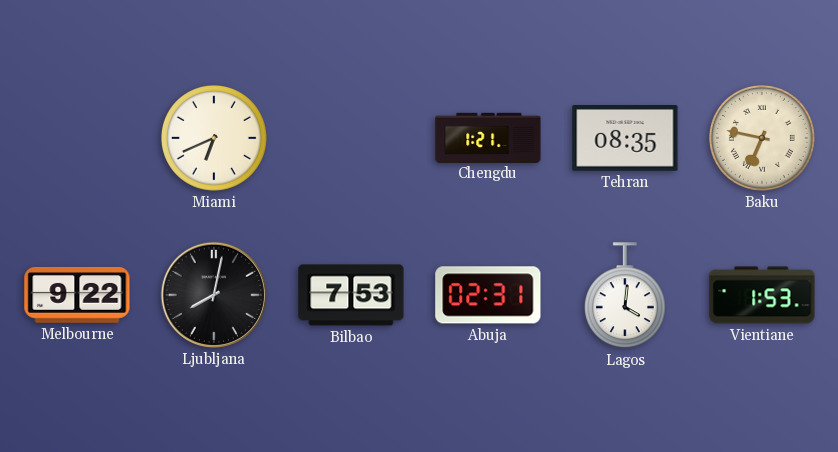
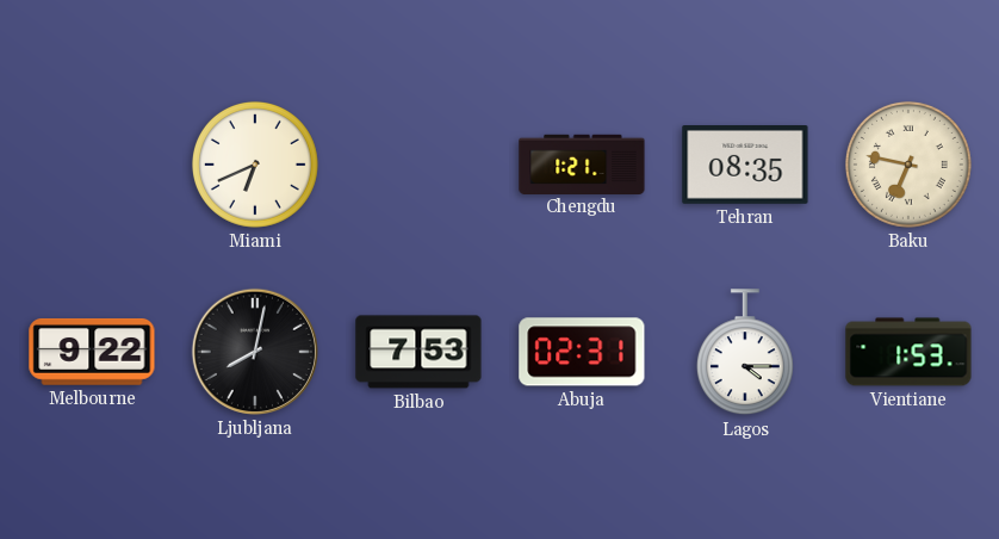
Lagos: 4:01 -> 4:15 (745, 353)
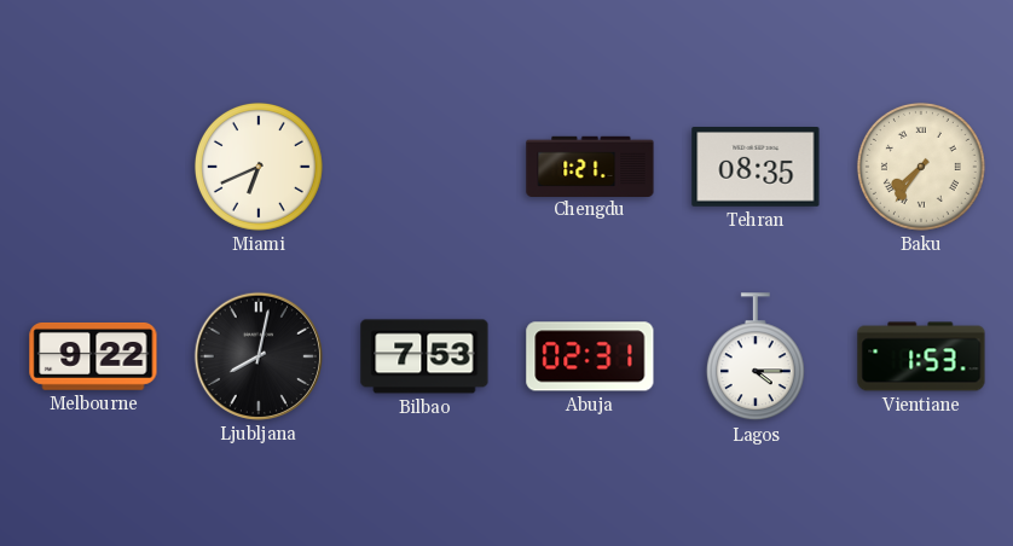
Baku: 6:47 -> 7:36 (921, 167)
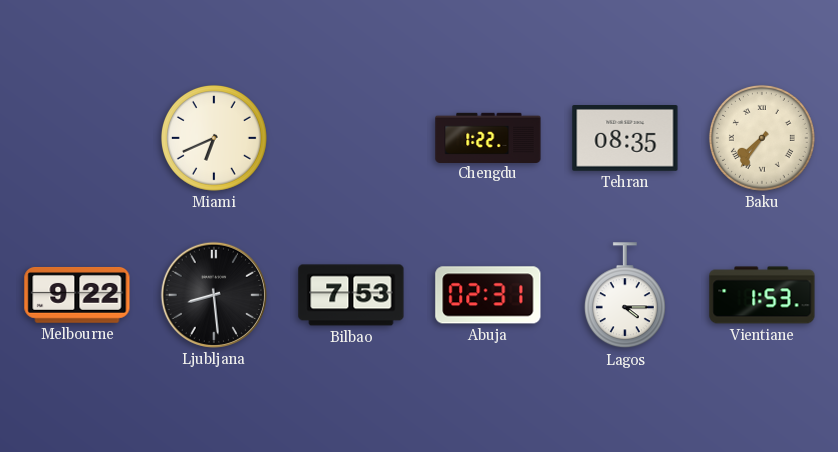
Chengdu: 1:21 -> 1:22 (488, 137)
Ljubljana: 8:02 -> 8:29 (214, 295)
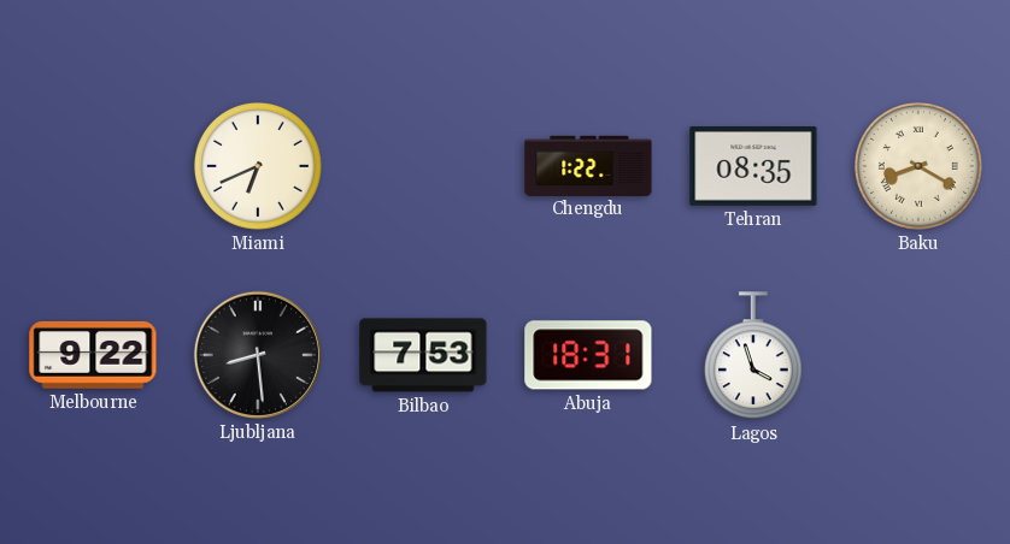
Baku: 7:36 -> 8:20 (918, 166)
Abuja: 02:31 -> 18:31 (588, 355)
Lagos: 4:15 -> 3:57 (753, 356)
Vientiane: 1:53 -> none (762, 295)
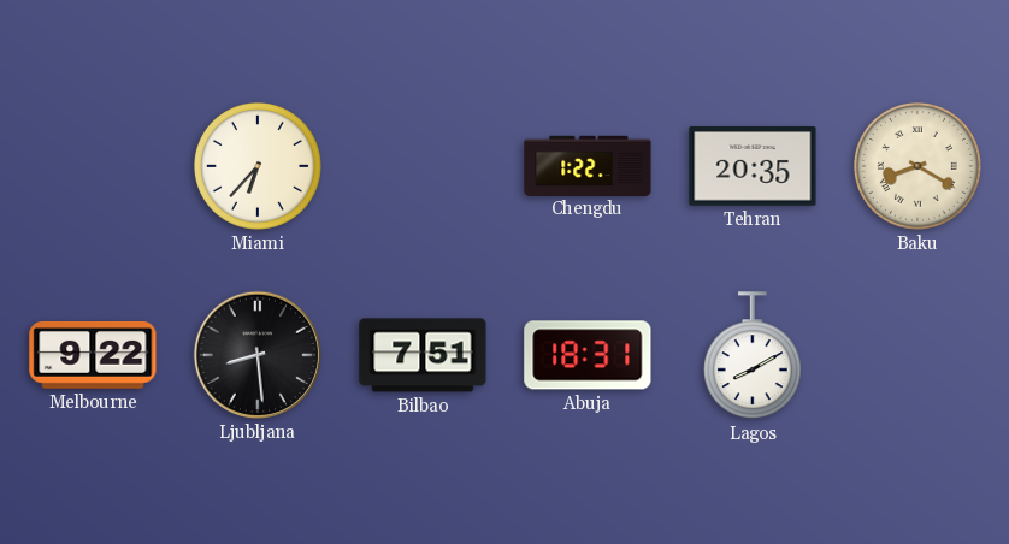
Miami: 6:41 -> 6:37 (258, 166)
Tehran: 08:35 -> 20:35 (753, 167)
Bilbao: 7:53 -> 7:51 (423, 355)
Lagos: 3:57 -> 8:10 (753, 356)
